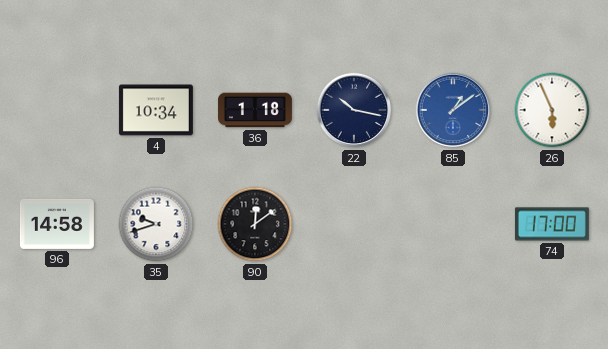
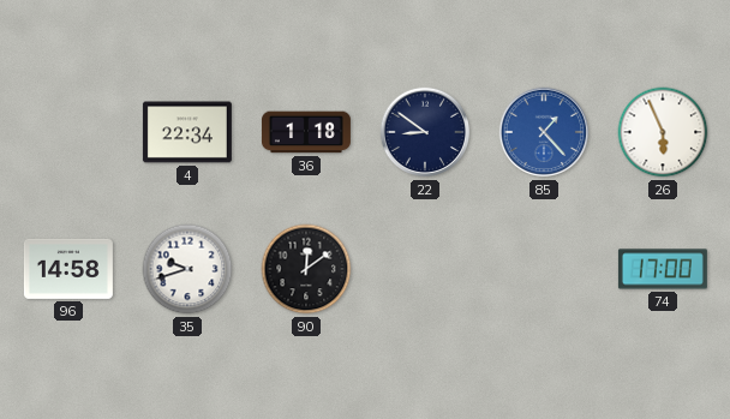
4: 10:34 -> 22:34 (187, 132)
22: 10:17 -> 8:51 (425, 132)
85: 1:09 -> 1:23 (544, 132)
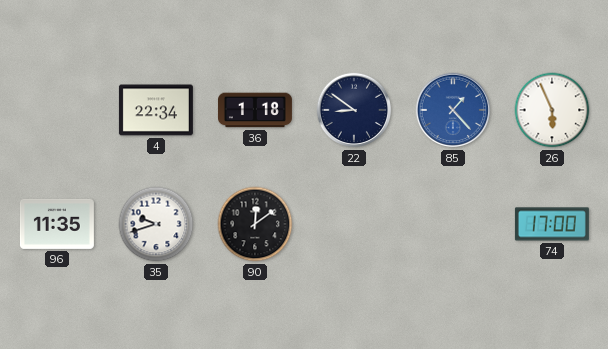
96: 14:58 -> 11:35 (57, 224)
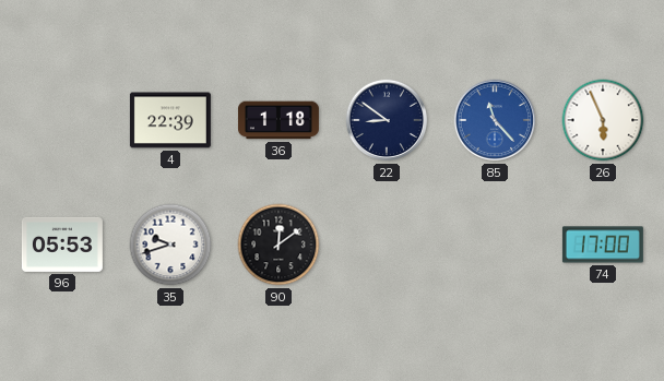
4: 22:34 -> 22:39 (170, 120)
85: 1:23 -> 11:23 (495, 120)
96: 11:35 -> 05:53 (62, 245)
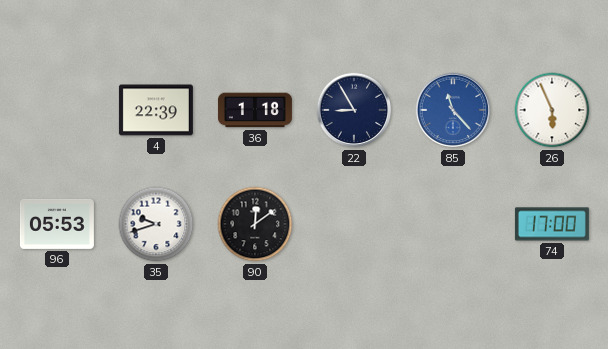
22: 8:51 -> 8:55 (354, 110)
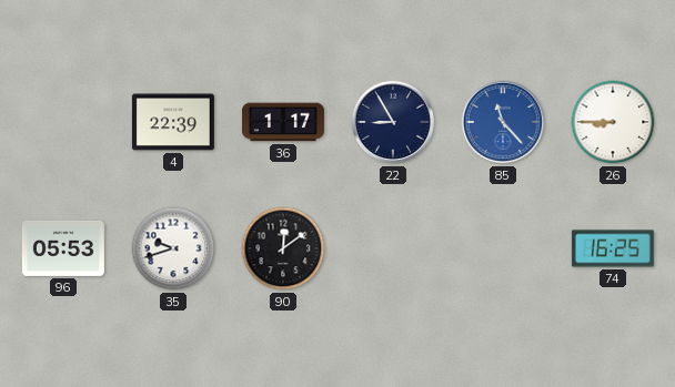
36: 1:18 -> 1:17 (283, 122)
26: 5:56 -> 8:45 (613, 122)
74: 17:00 -> 16:25 (613, 248)
